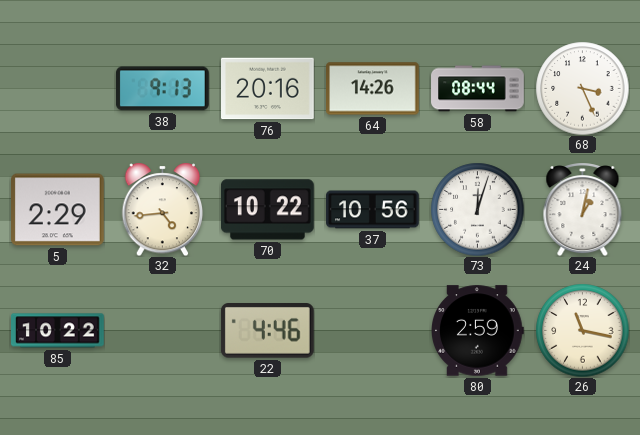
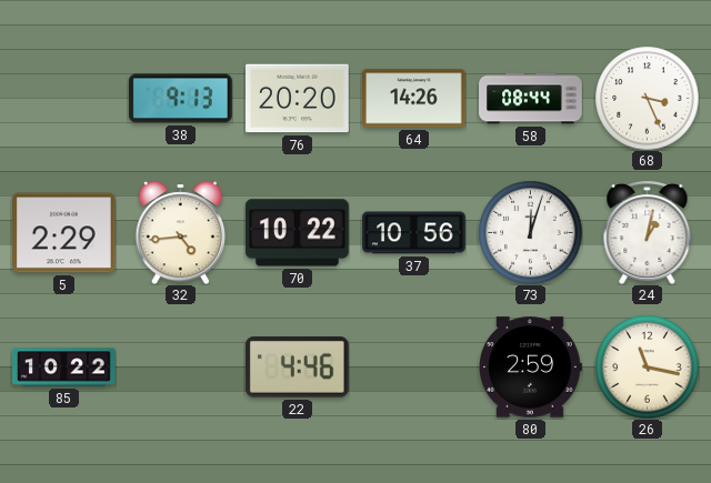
76: 20:16 -> 20:20 (298, 99)
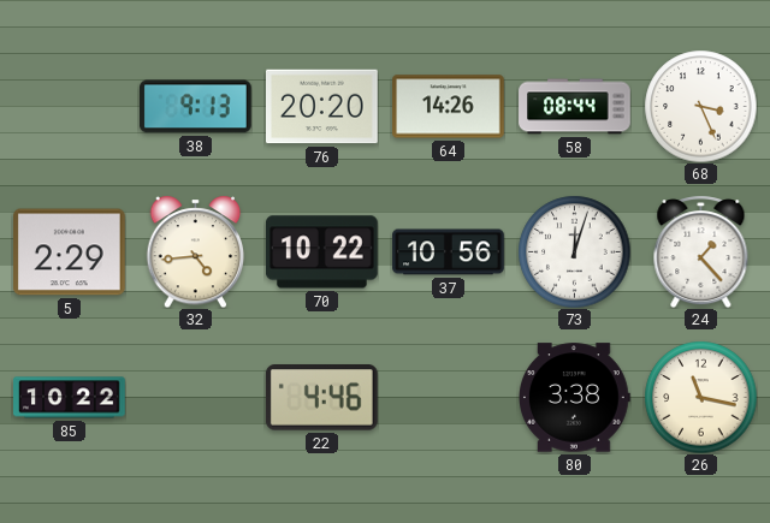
24: 1:02 -> 1:23 (701, 251)
80: 2:59 -> 3:38 (575, 398)
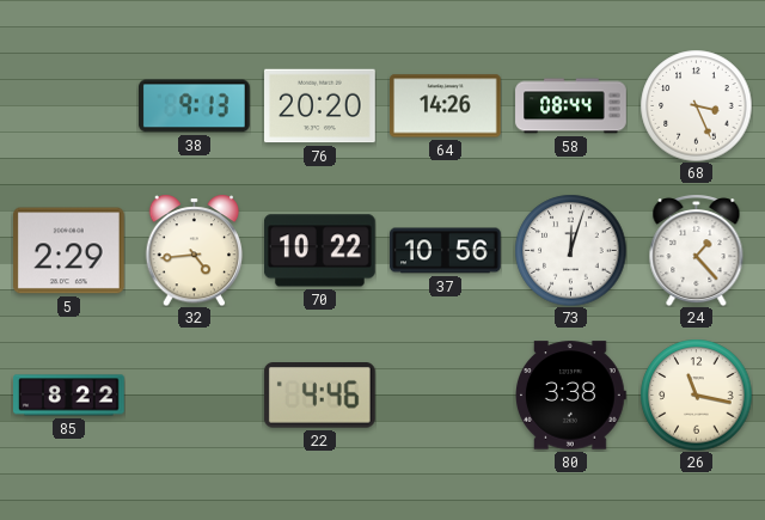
85: 10:22 -> 8:22 (69, 396)
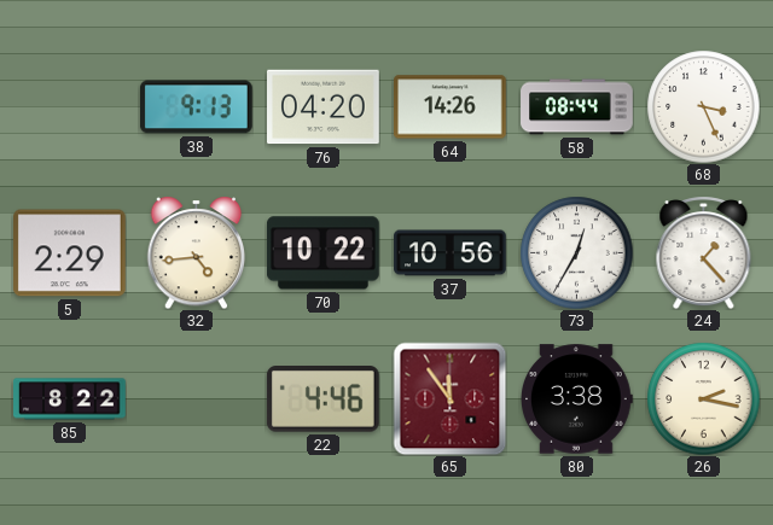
76: 20:20 -> 04:20 (324, 107)
73: 12:03 -> 12:35 (576, 252)
65: none -> 11:54 (449, 398)
26: 11:17 -> 2:17 (703, 398)
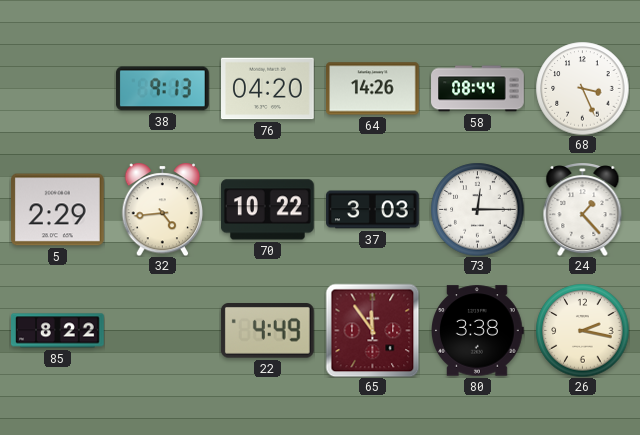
37: 10:56 -> 3:03 (373, 210)
73: 12:35 -> 12:15 (477, 209)
22: 4:46 -> 4:49 (267, 331)
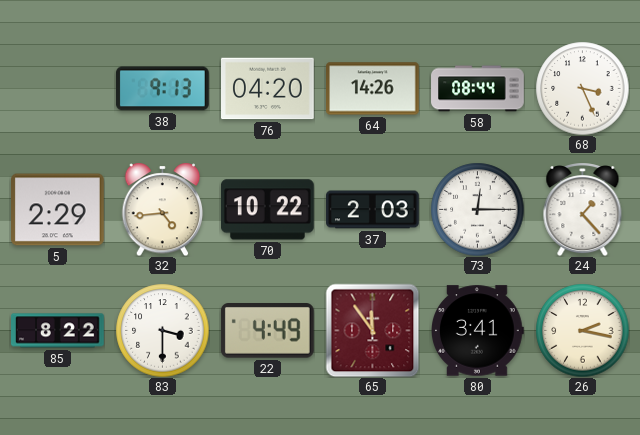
37: 3:03 -> 2:03 (373, 210)
83: none -> 3:30 (162, 330)
80: 3:38 -> 3:41 (478, 331)
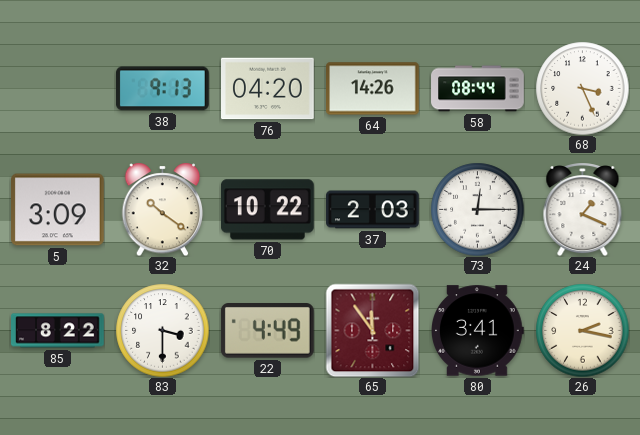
5: 2:29 -> 3:09 (58, 210)
32: 4:44 -> 10:21 (163, 209)
24: 1:23 -> 1:19 (583, 209)
